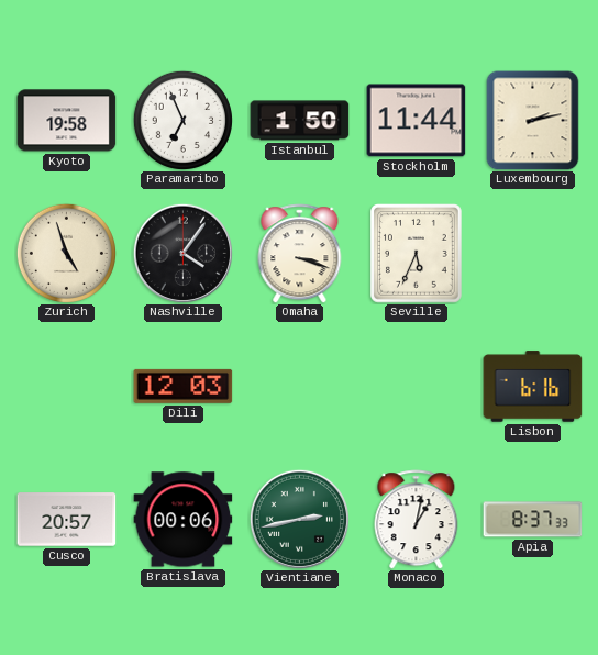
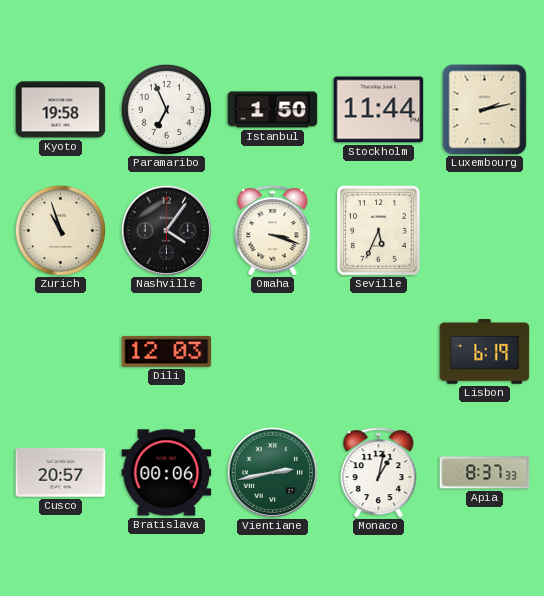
Zurich: 4:57 -> 10:57 (60, 230)
Lisbon: 6:16 -> 6:19 (485, 352)
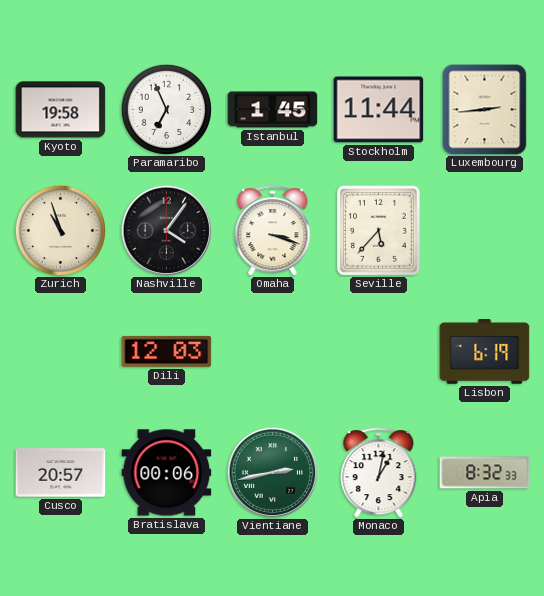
Istanbul: 1:50 -> 1:45 (273, 110)
Luxembourg: 2:13 -> 2:44 (485, 110)
Seville: 5:34 -> 5:37 (379, 231)
Apia: 8:37 -> 8:32 (485, 473)
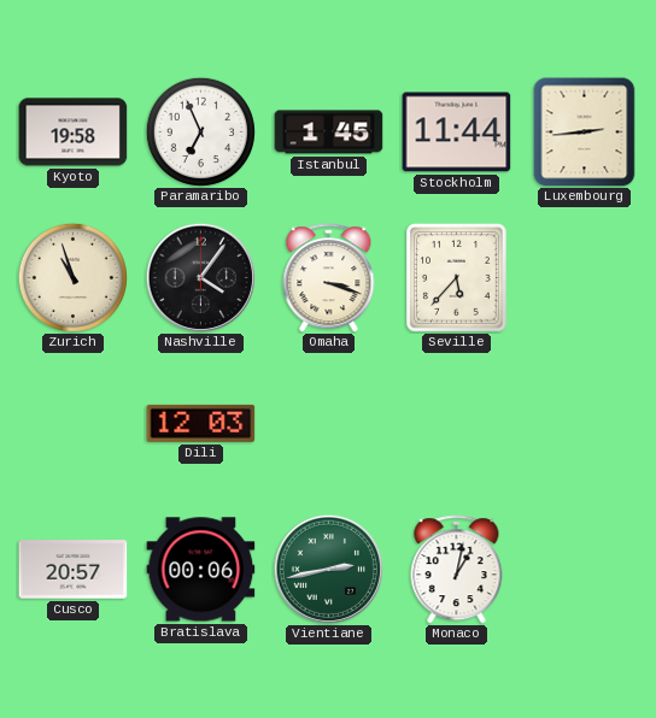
Lisbon: 6:19 -> none (485, 352)
Apia: 8:32 -> none (485, 473)
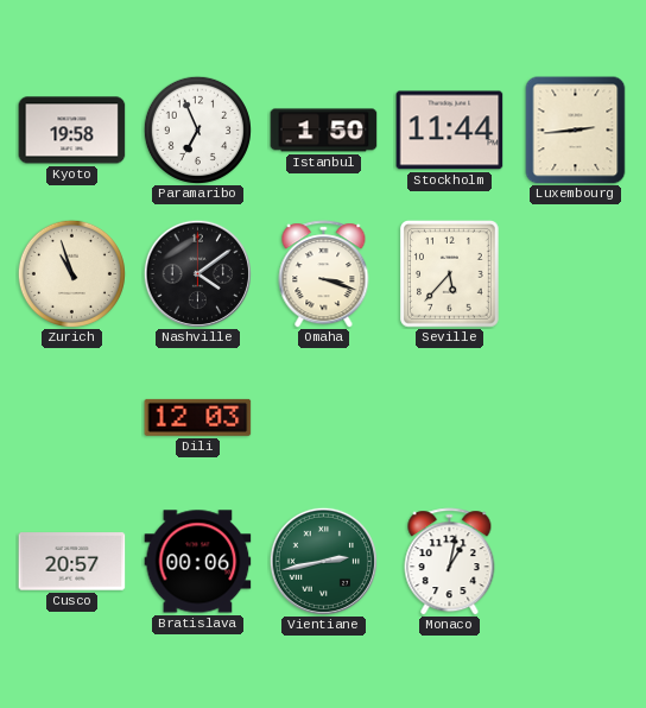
Istanbul: 1:45 -> 1:50 (324, 131)
Nashville: 4:06 -> 4:09 (197, 273)
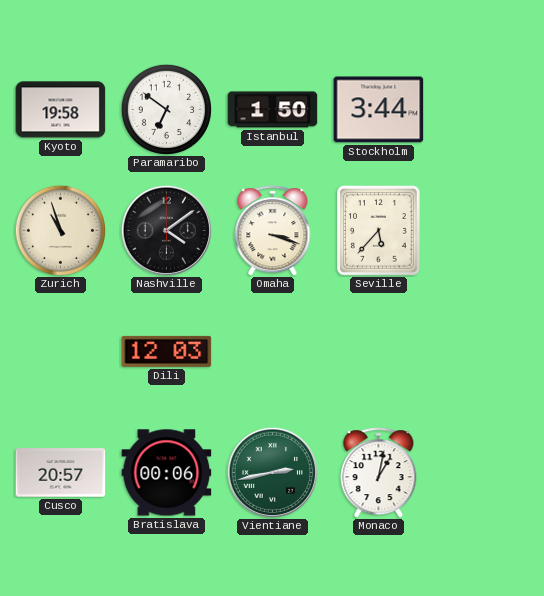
Paramaribo: 6:56 -> 6:51 (166, 109)
Stockholm: 11:44 -> 3:44 (379, 110)
Luxembourg: 2:44 -> none (576, 131)
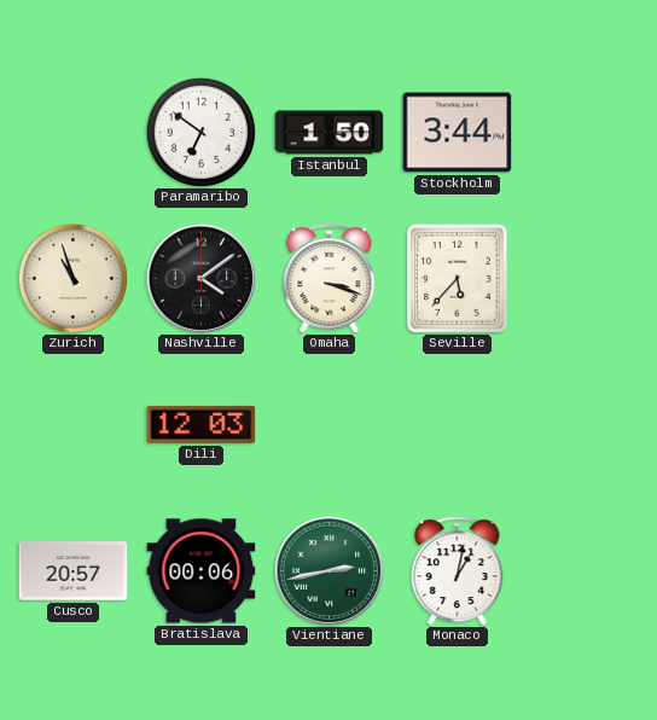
Kyoto: 19:58 -> none (61, 110)
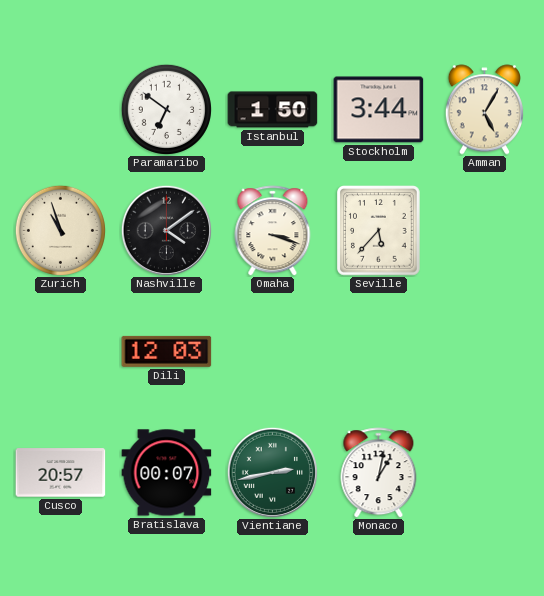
Amman: none -> 5:05 (484, 110)
Bratislava: 00:06 -> 00:07 (167, 473)
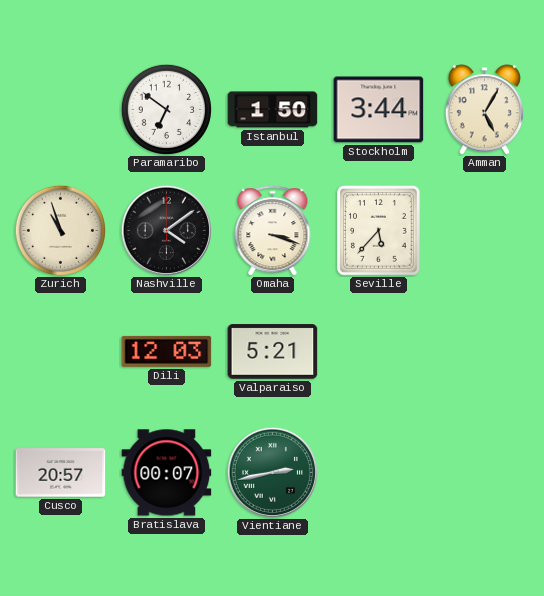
Valparaiso: none -> 5:21 (273, 352)
Monaco: 1:02 -> none (379, 473)
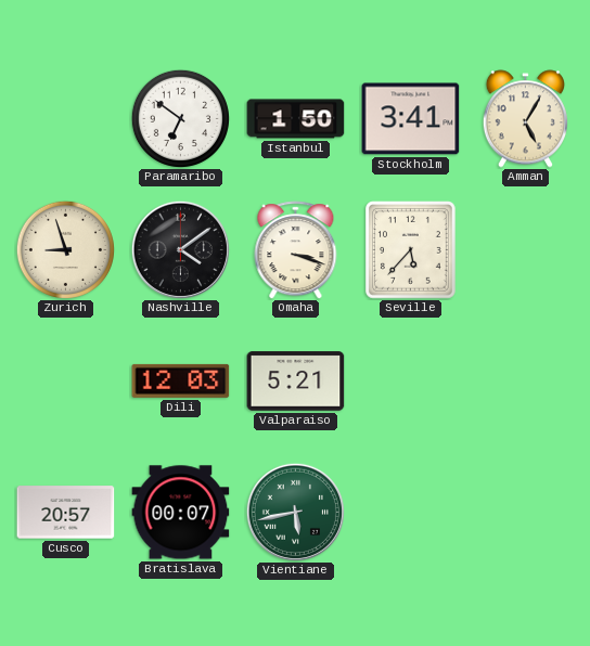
Stockholm: 3:44 -> 3:41 (411, 119)
Zurich: 10:57 -> 8:57 (65, 249)
Vientiane: 2:43 -> 5:43 (295, 512)
